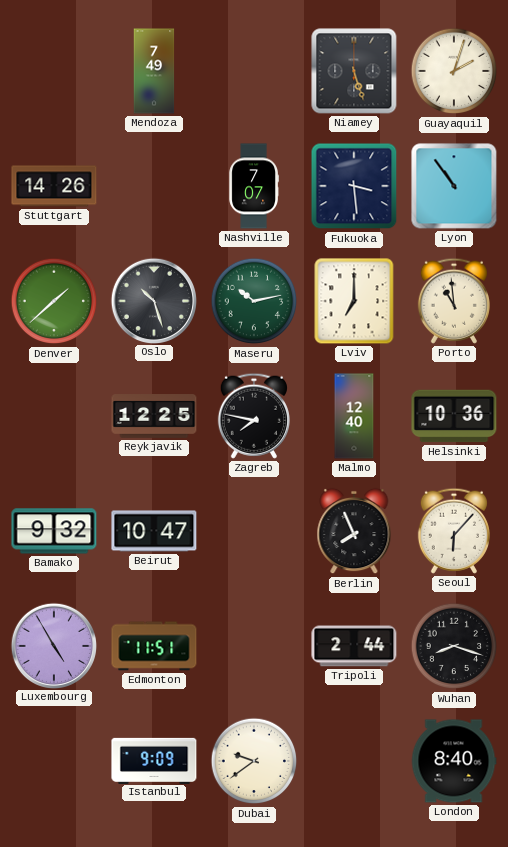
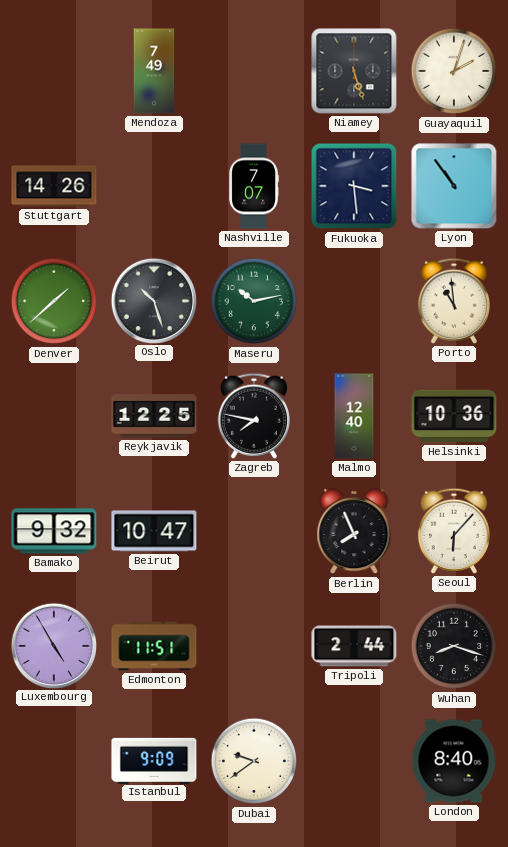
Lviv: 7:00 -> none (354, 301)
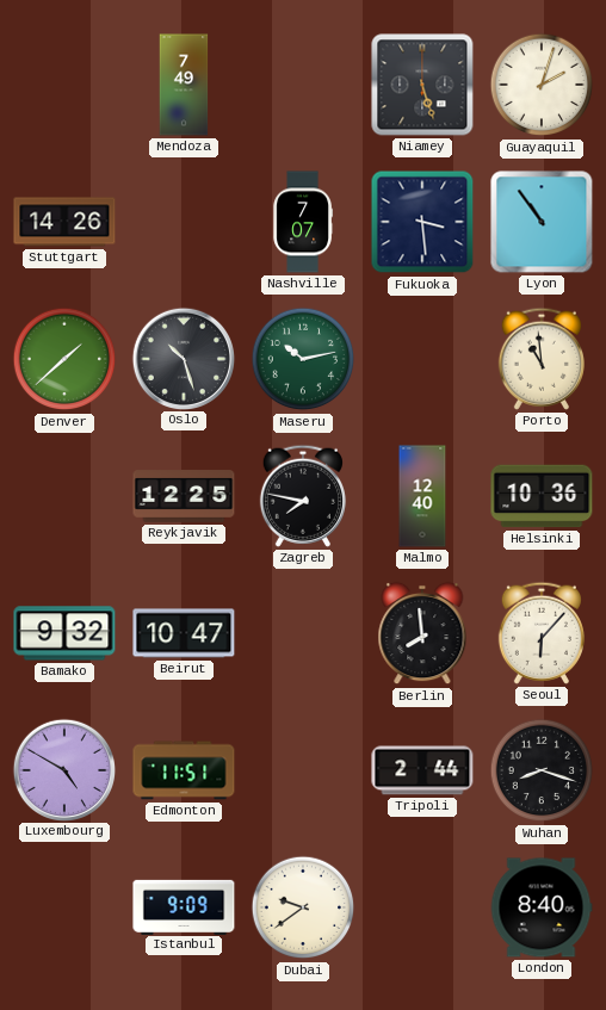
Berlin: 7:56 -> 7:59 (422, 633)
Luxembourg: 4:55 -> 4:50 (63, 769)
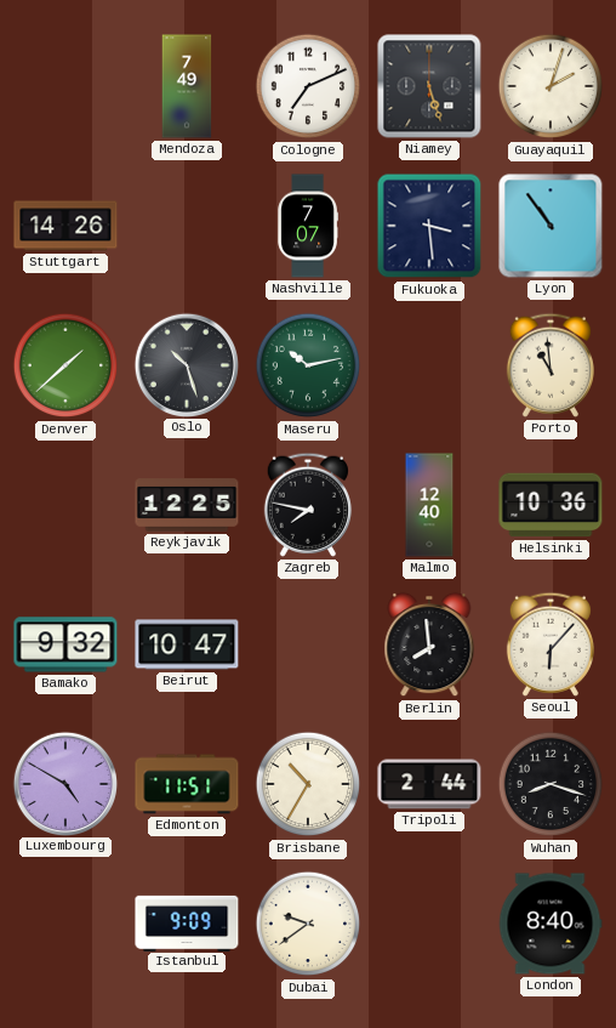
Cologne: none -> 7:11 (308, 86)
Brisbane: none -> 10:35 (308, 784)
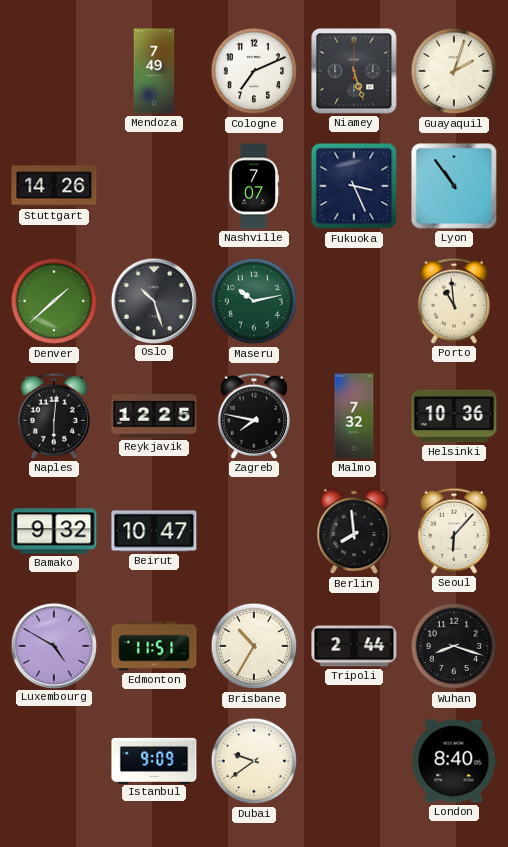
Fukuoka: 3:29 -> 3:26 (354, 186)
Naples: none -> 6:01 (54, 416)
Malmo: 12:40 -> 7:32 (354, 416)
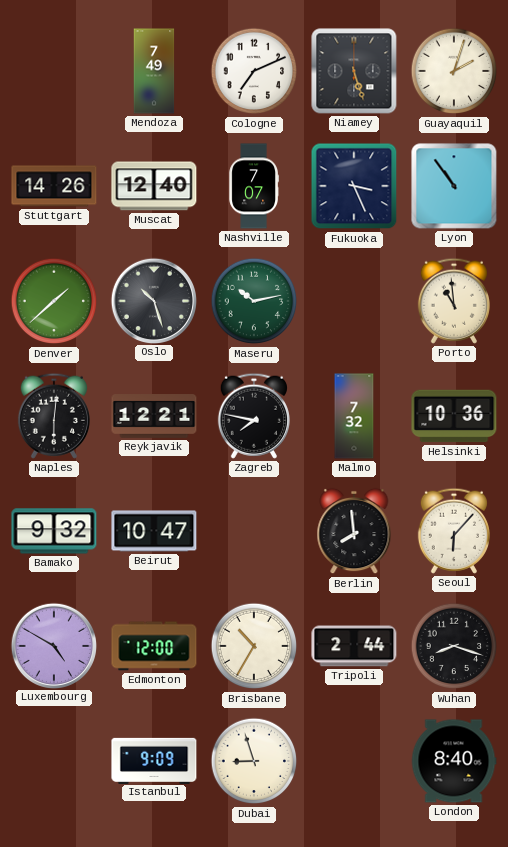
Muscat: none -> 12:40 (154, 186)
Reykjavik: 12:25 -> 12:21 (154, 416)
Edmonton: 11:51 -> 12:00 (154, 646)
Dubai: 9:39 -> 8:57 (254, 761)
